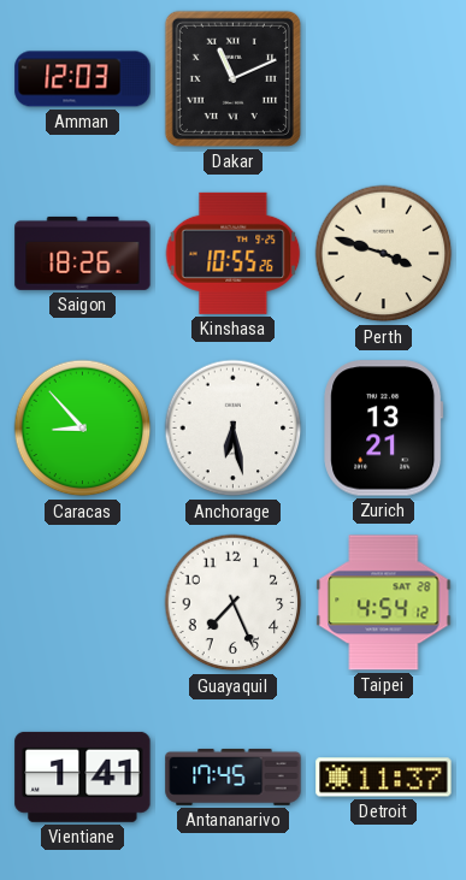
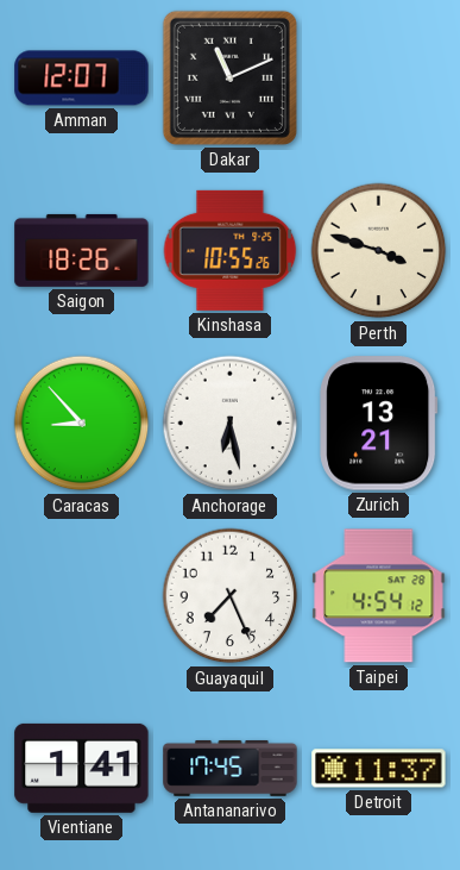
Amman: 12:03 -> 12:07 (82, 79)
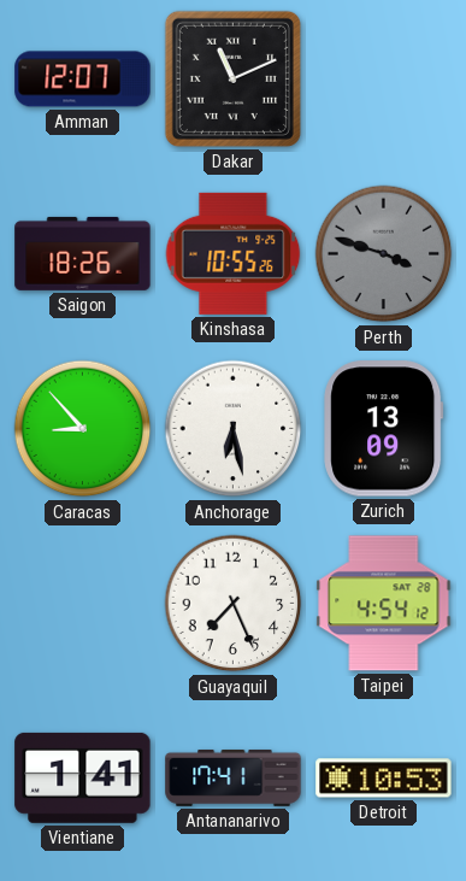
Perth dial: cream -> grey (384, 254)
Zurich: 13:21 -> 13:09 (384, 429)
Antananarivo: 17:45 -> 17:41 (234, 777)
Detroit: 11:37 -> 10:53 (384, 779)
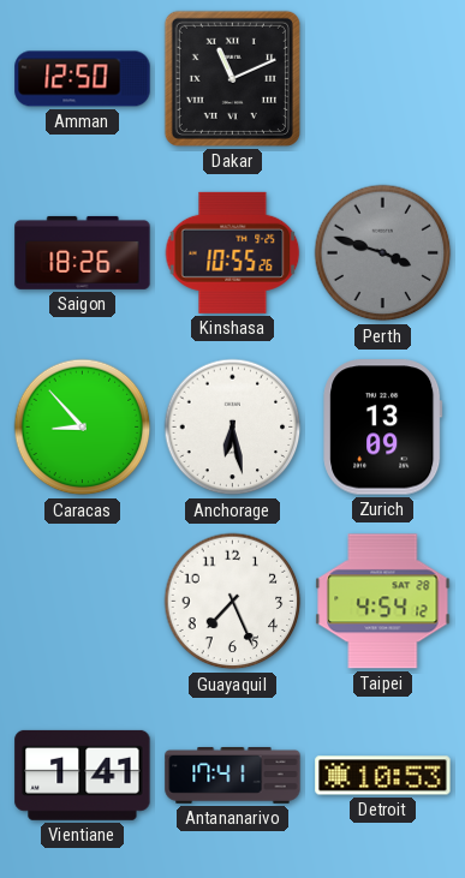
Amman: 12:07 -> 12:50 (83, 79)
